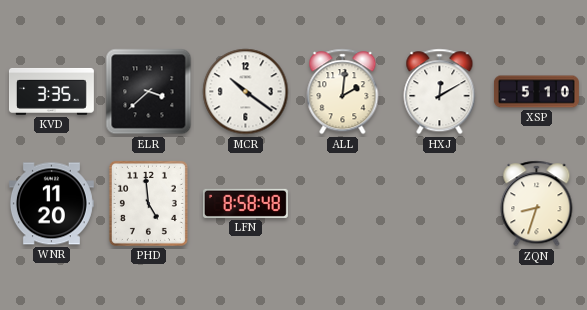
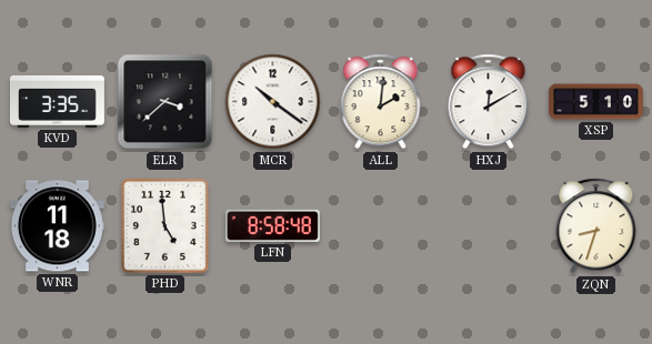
WNR: 11:20 -> 11:18 (57, 226)
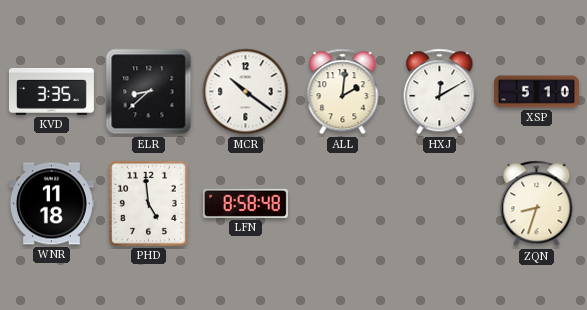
ELR: 3:38 -> 8:38 (149, 92)
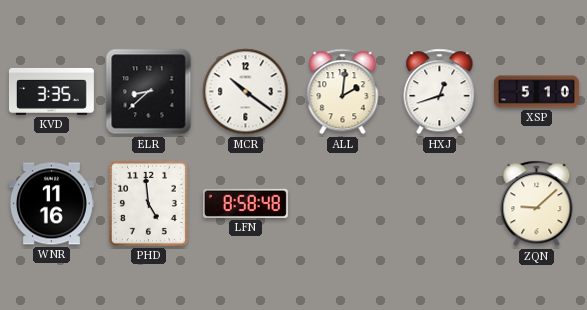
HXJ: 12:10 -> 12:42 (440, 92)
WNR: 11:18 -> 11:16 (51, 204)
ZQN: 8:33 -> 9:08 (537, 204)
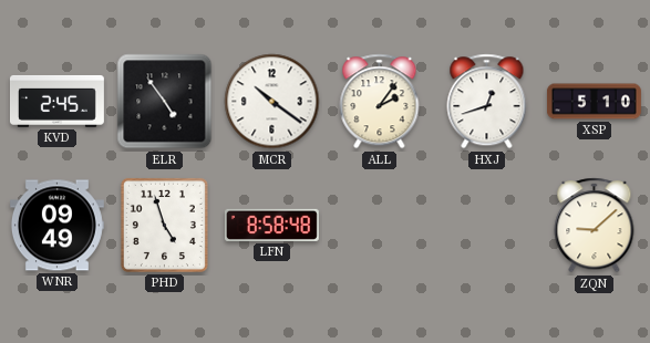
KVD: 3:35 -> 2:45 (56, 101)
ELR: 8:38 -> 4:54 (165, 102)
ALL: 2:01 -> 2:06 (380, 102)
WNR: 11:16 -> 09:49 (56, 226)
PHD: 4:59 -> 4:57 (164, 225)
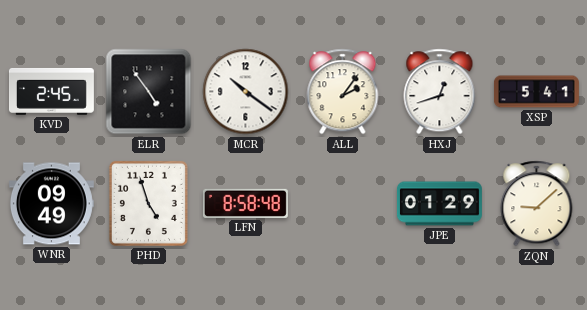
XSP: 5:10 -> 5:41 (536, 92)
JPE: none -> 01:29 (439, 204)
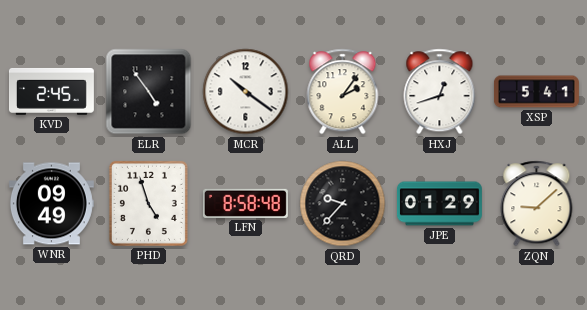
QRD: none -> 9:37 (343, 204)
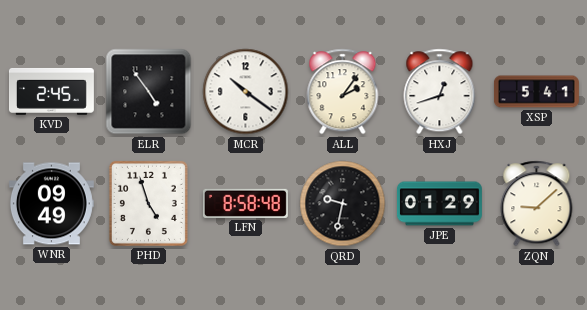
QRD: 9:37 -> 9:32 (343, 204)
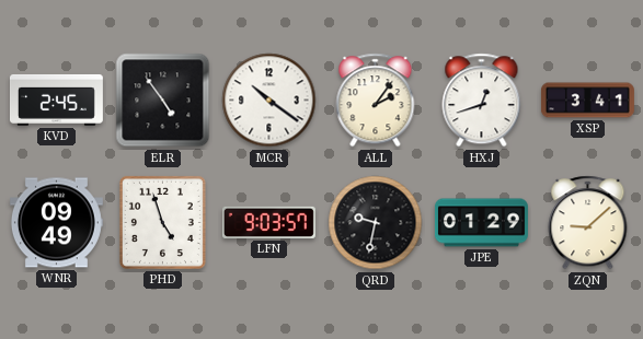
XSP: 5:41 -> 3:41 (587, 101)
LFN: 8:58 -> 9:03 (268, 222)
